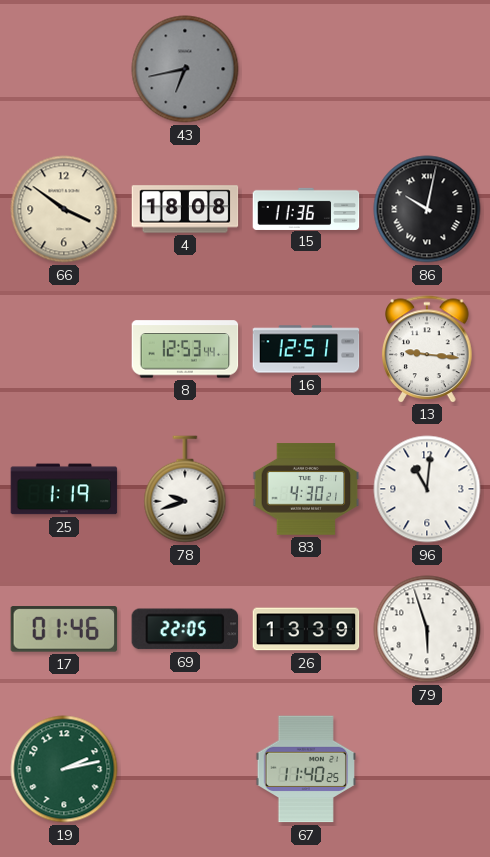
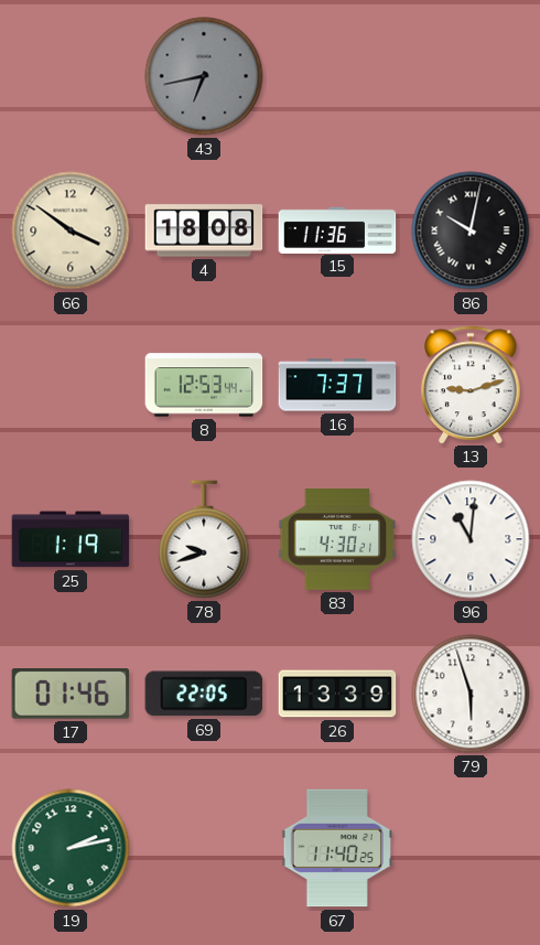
16: 12:51 -> 7:37 (337, 385)
13: 9:16 -> 9:12 (471, 385)
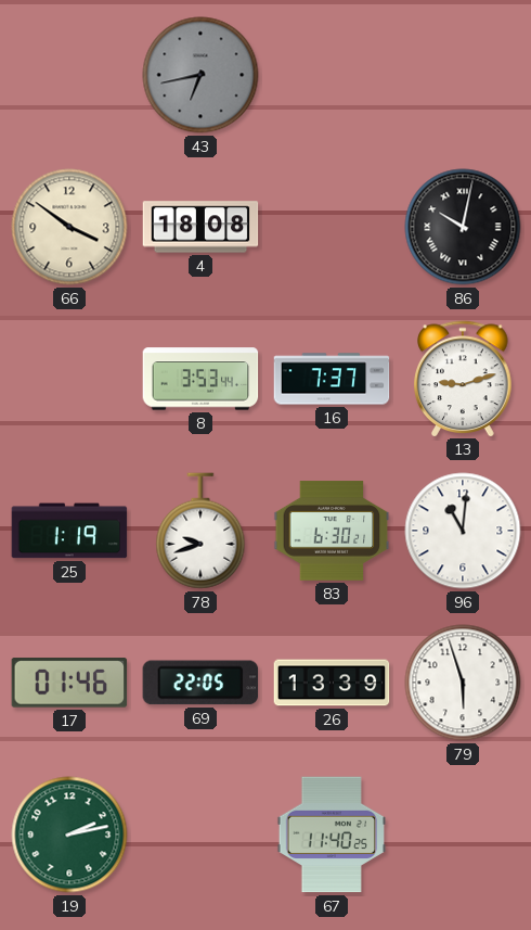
15: 11:36 -> none (337, 229)
8: 12:53 -> 3:53 (200, 379)
83: 4:30 -> 6:30 (332, 531)
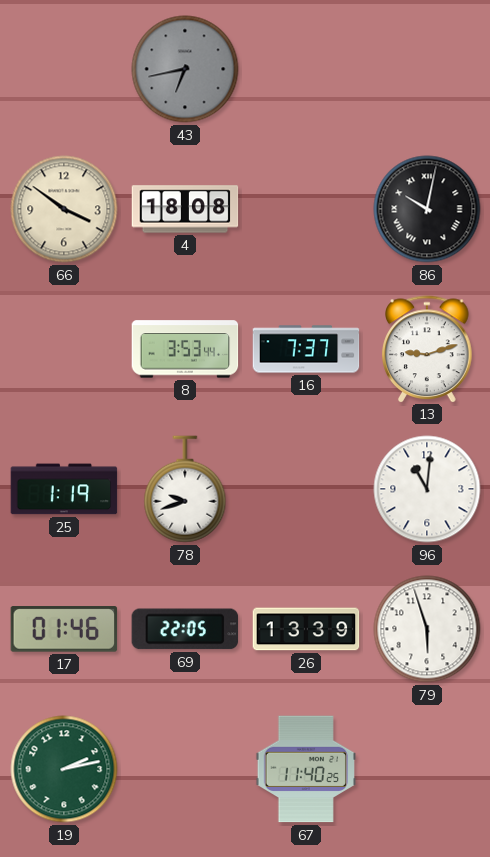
83: 6:30 -> none (332, 531)
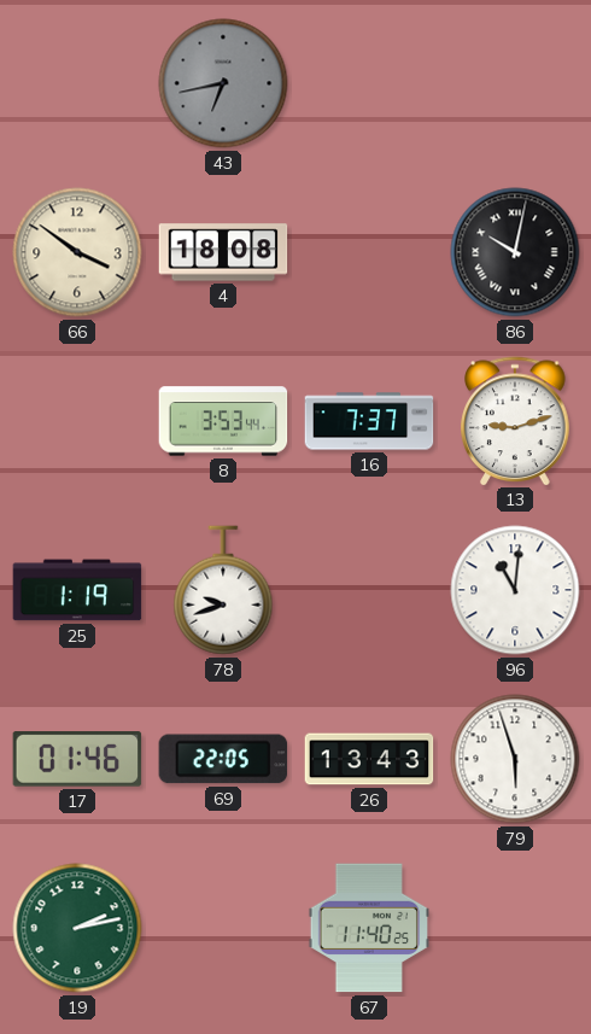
26: 13:39 -> 13:43 (369, 759)
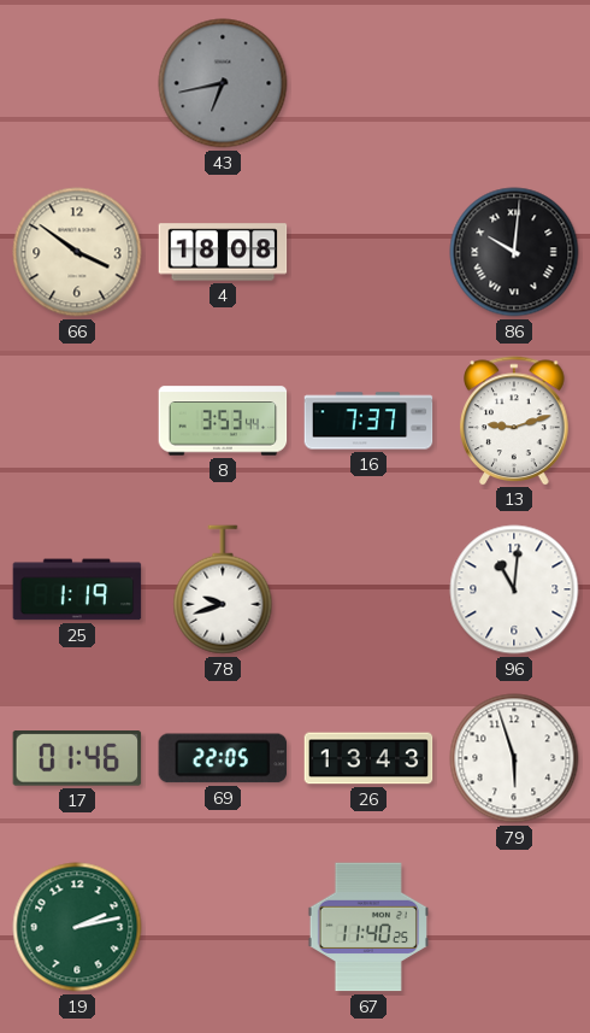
86: 10:02 -> 10:01 (514, 252)
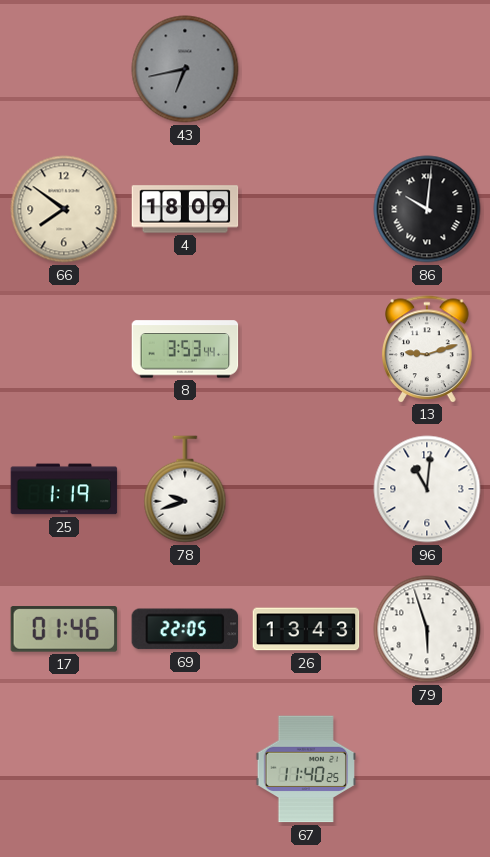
66: 3:51 -> 7:51 (64, 209)
4: 18:08 -> 18:09 (185, 209)
16: 7:37 -> none (368, 421)
19: 2:13 -> none (77, 927)
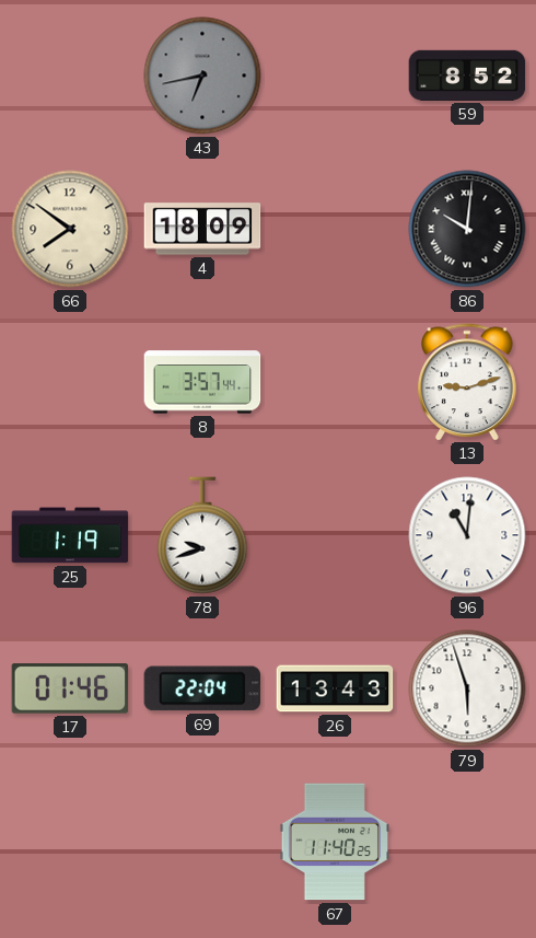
59: none -> 8:52 (467, 76)
8: 3:53 -> 3:57 (202, 382)
69: 22:05 -> 22:04 (202, 688)
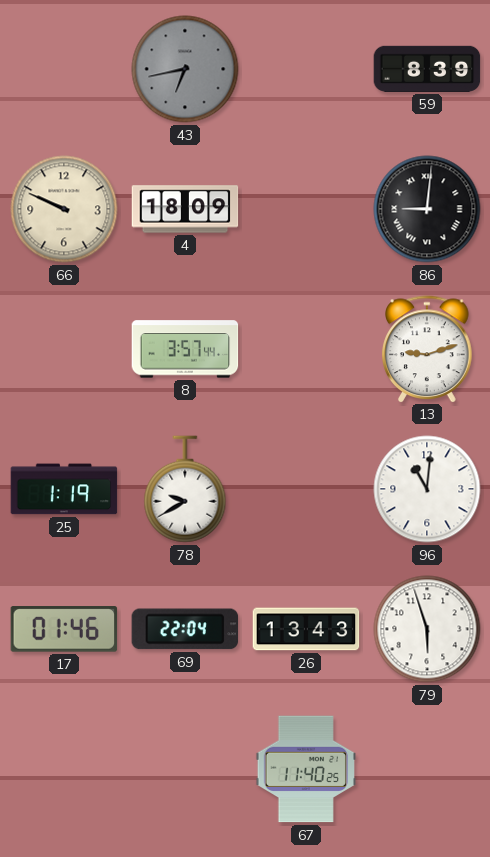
59: 8:52 -> 8:39 (427, 69)
66: 7:51 -> 9:49 (64, 209)
86: 10:01 -> 9:01 (427, 209)
78: 9:42 -> 9:40 (185, 489)
